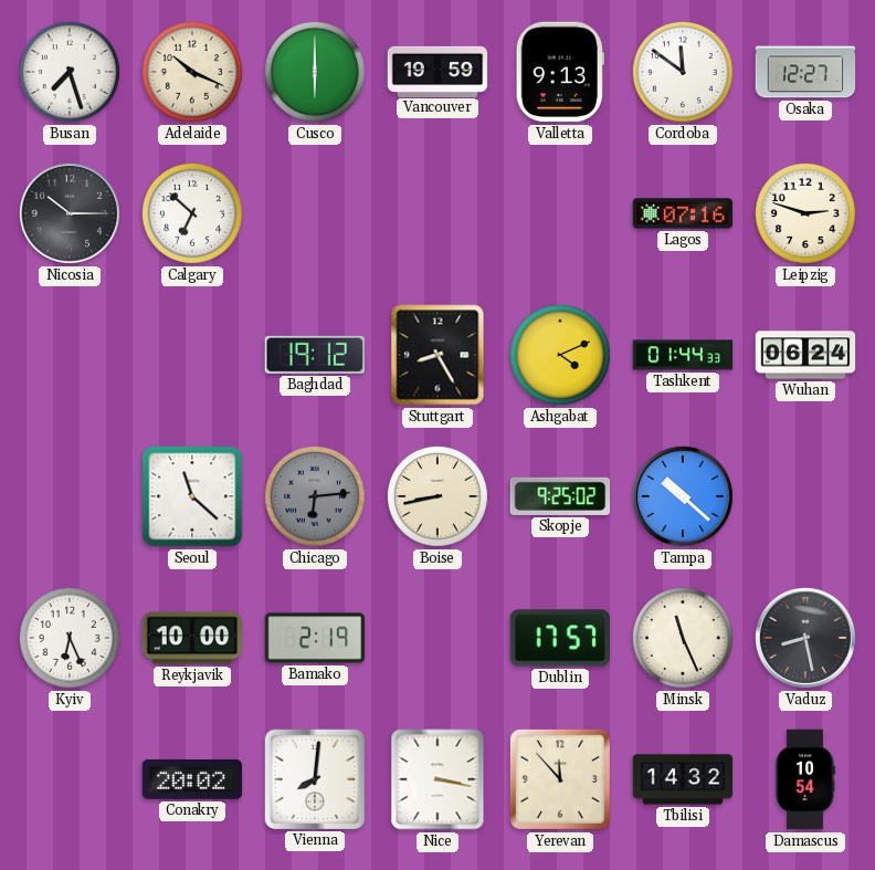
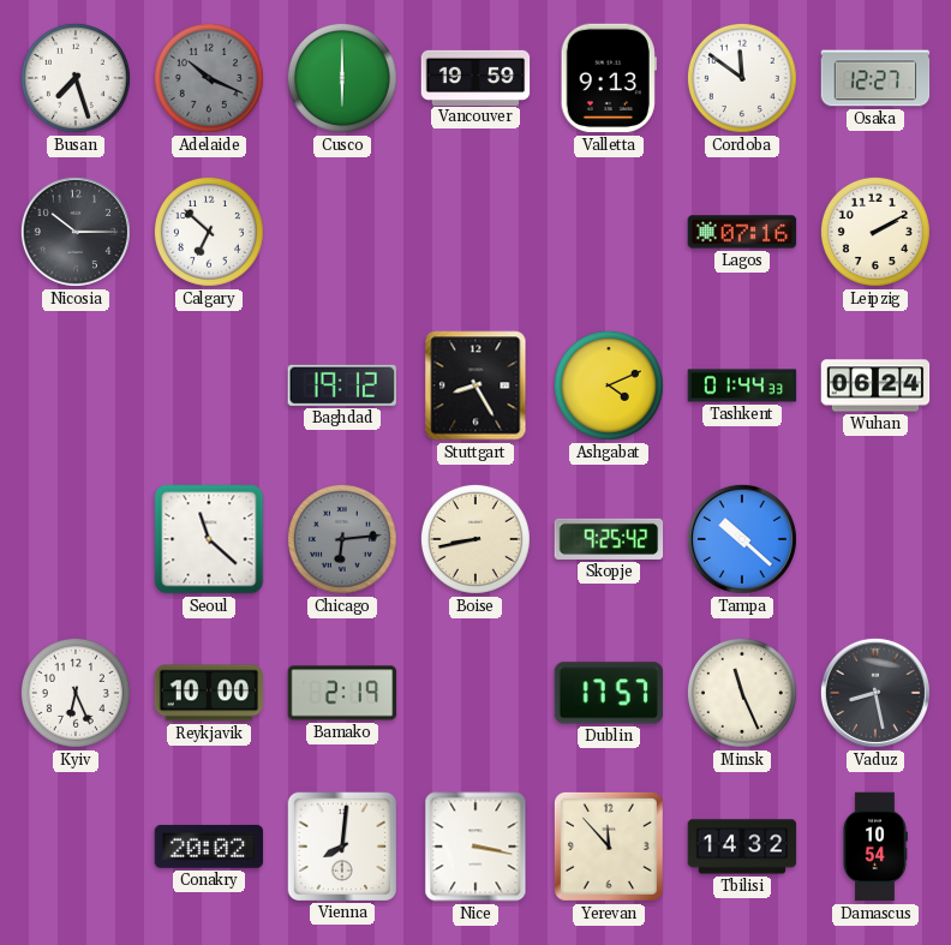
Adelaide dial: cream -> grey (209, 78)
Leipzig: 2:48 -> 2:10 (875, 232)
Skopje: 9:25:02 -> 9:25:42 (609, 539)
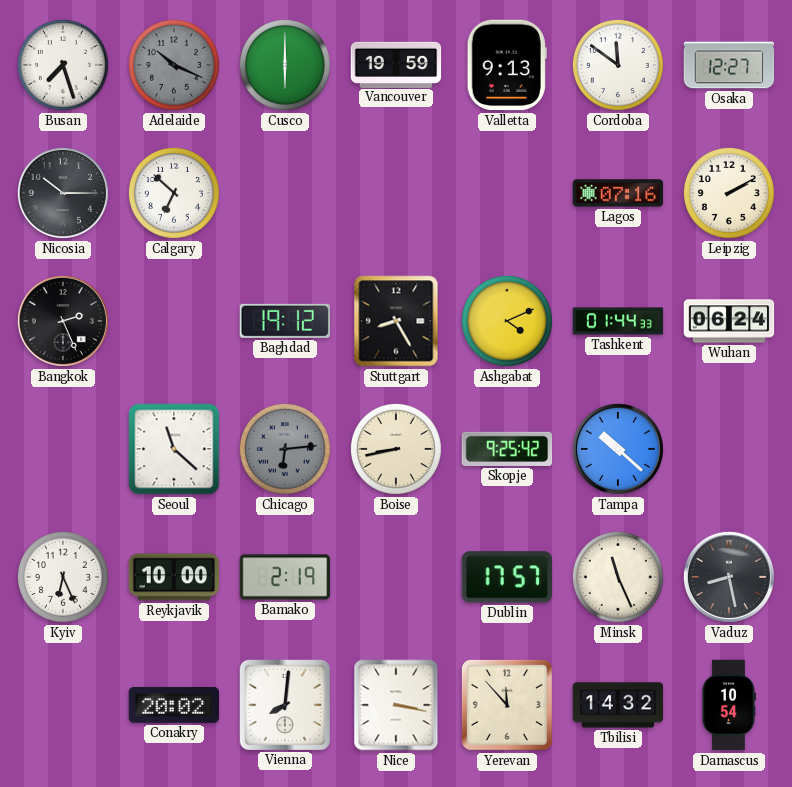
Bangkok: none -> 2:26 (63, 321)
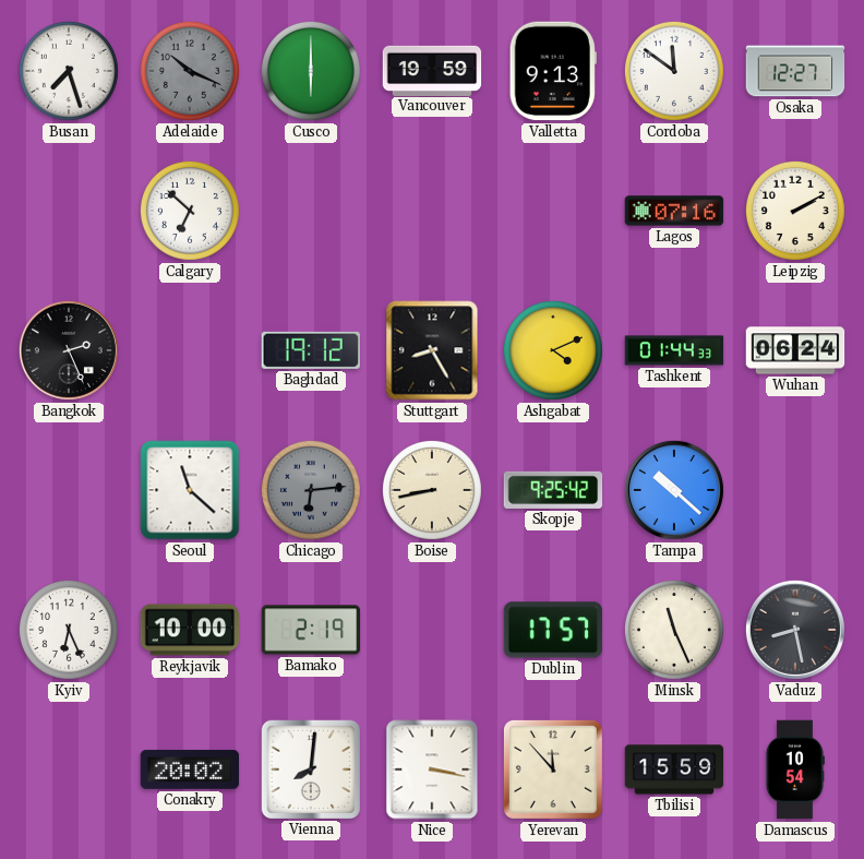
Nicosia: 10:15 -> none (63, 193)
Tbilisi: 14:32 -> 15:59 (674, 769)
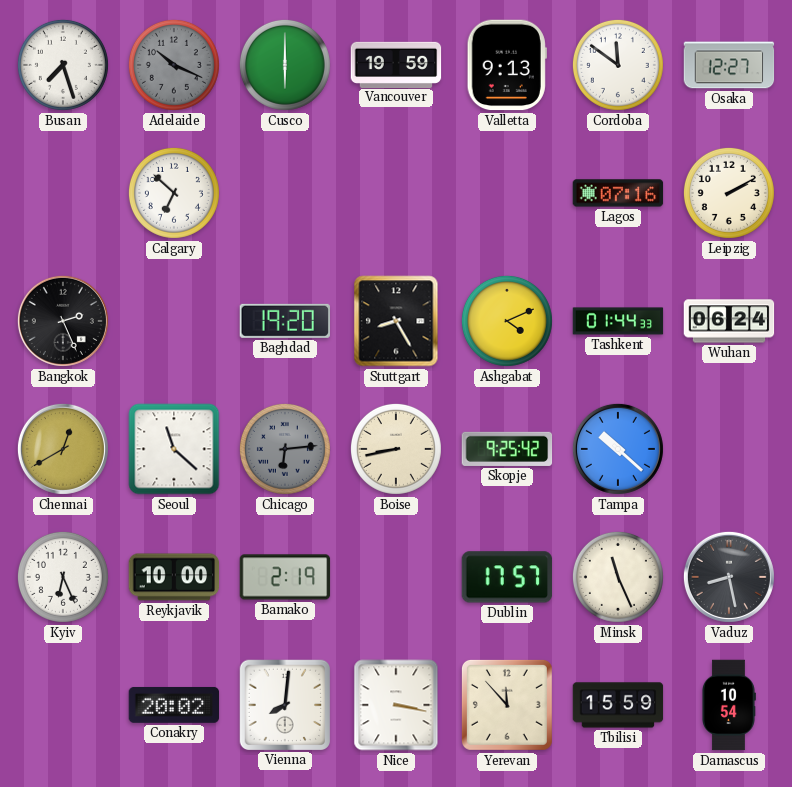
Baghdad: 19:12 -> 19:20 (284, 321)
Chennai: none -> 12:40 (63, 449)
